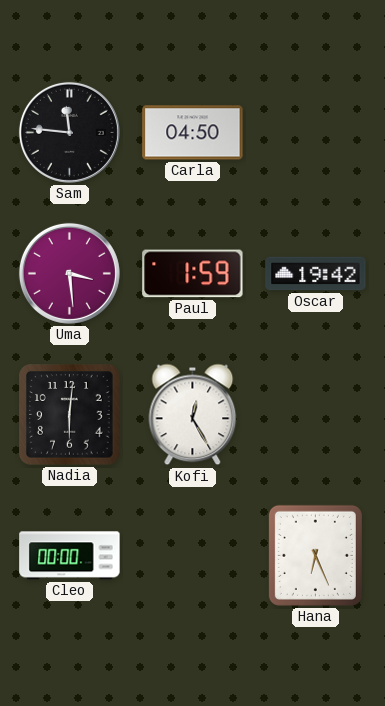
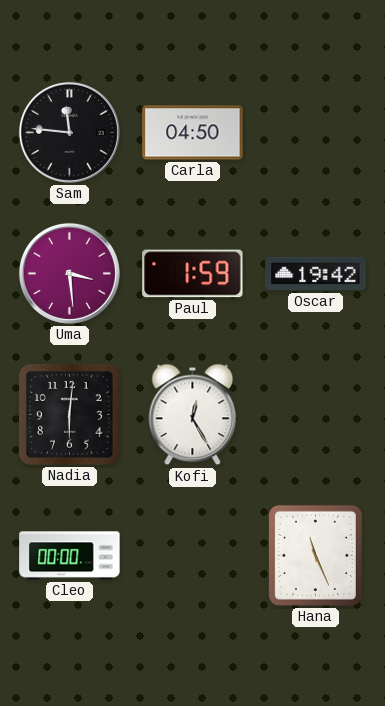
Hana: 6:26 -> 11:26 (315, 555)
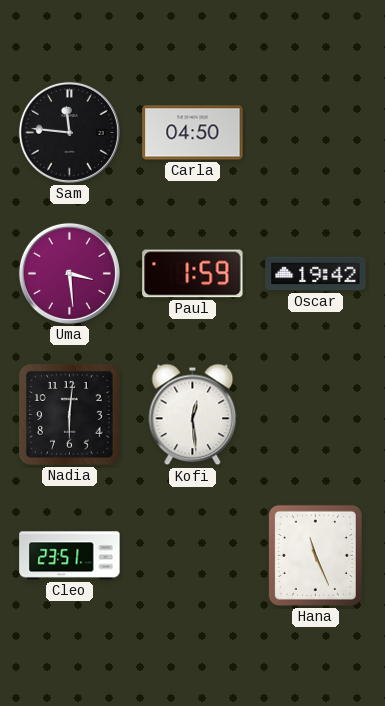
Kofi: 12:25 -> 12:29 (193, 415)
Cleo: 00:00 -> 23:51 (70, 556)
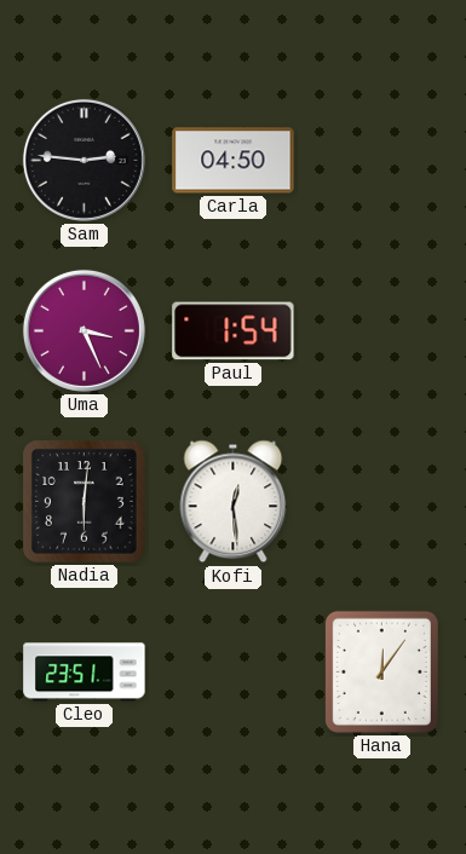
Sam: 11:46 -> 2:46 (84, 160)
Uma: 3:29 -> 3:26 (84, 330)
Paul: 1:59 -> 1:54 (234, 331)
Oscar: 19:42 -> none (316, 274)
Hana: 11:26 -> 12:06 (381, 671)
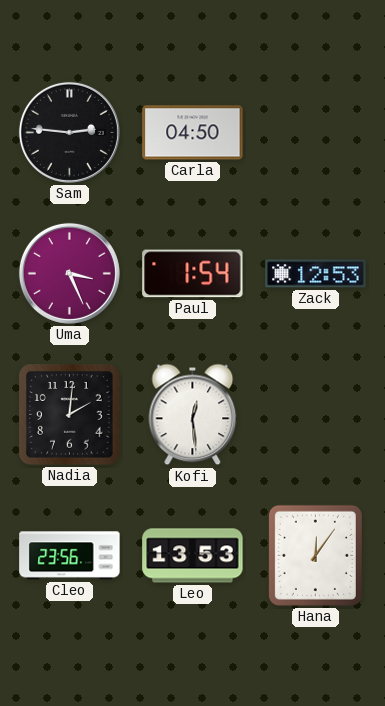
Zack: none -> 12:53 (316, 274)
Nadia: 6:01 -> 2:01 (70, 415)
Cleo: 23:51 -> 23:56 (70, 556)
Leo: none -> 13:53 (193, 556)
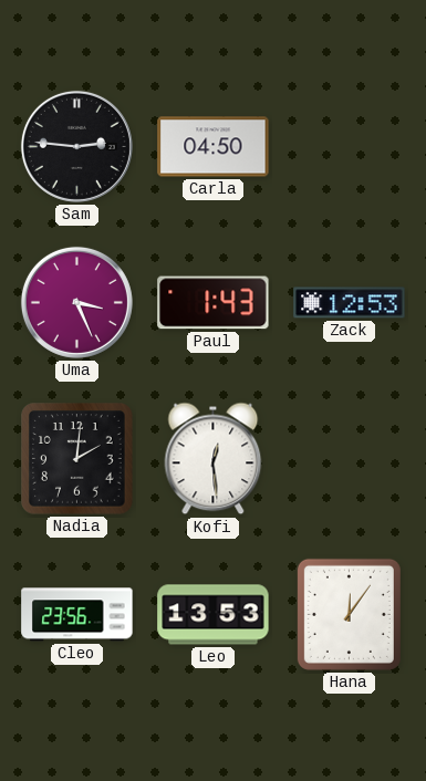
Paul: 1:54 -> 1:43 (214, 303)
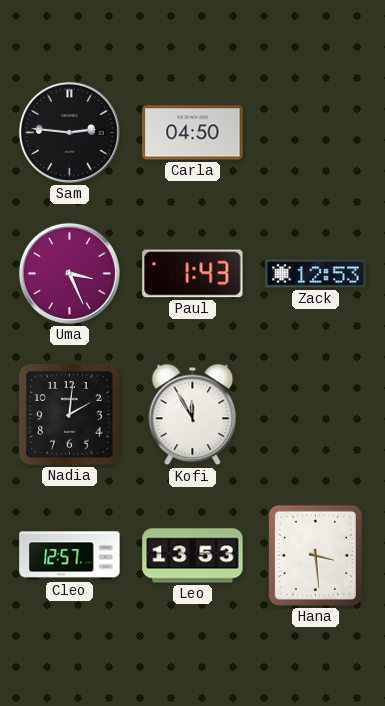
Kofi: 12:29 -> 11:55 (193, 415)
Cleo: 23:56 -> 12:57 (70, 556)
Hana: 12:06 -> 3:29 (315, 555)
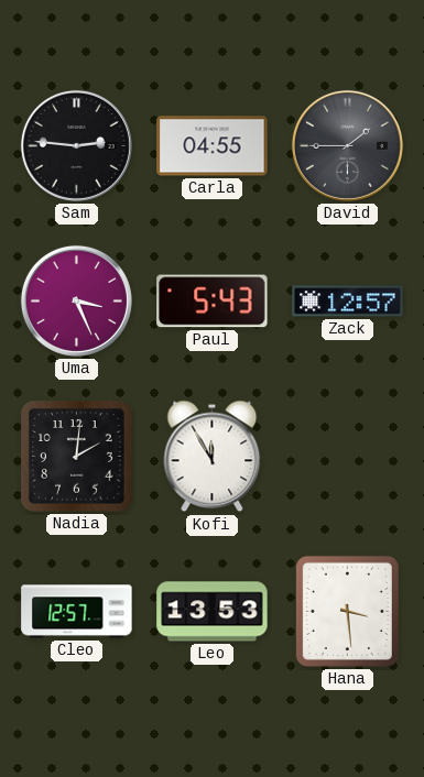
Carla: 04:50 -> 04:55 (213, 146)
David: none -> 1:45 (347, 145)
Paul: 1:43 -> 5:43 (213, 302)
Zack: 12:53 -> 12:57 (348, 302)
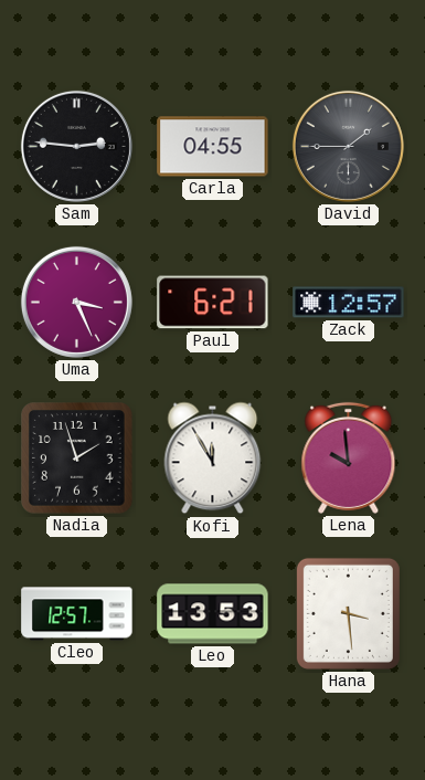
Paul: 5:43 -> 6:21 (213, 303)
Nadia: 2:01 -> 1:57 (77, 458)
Lena: none -> 9:59 (349, 457)
